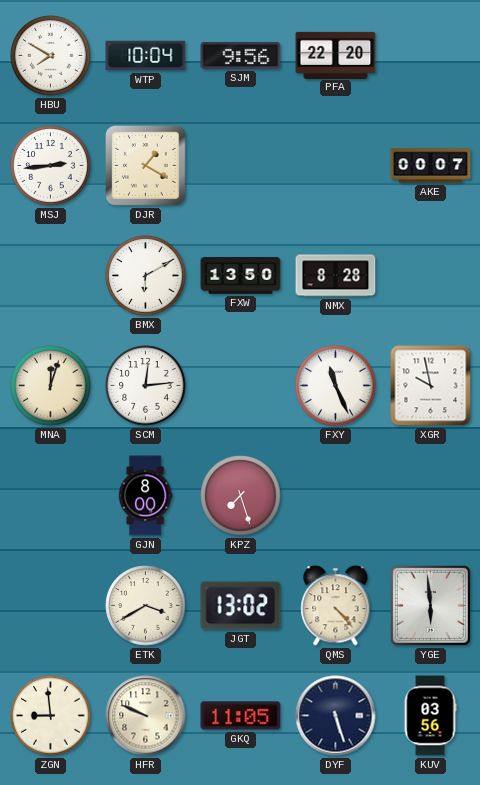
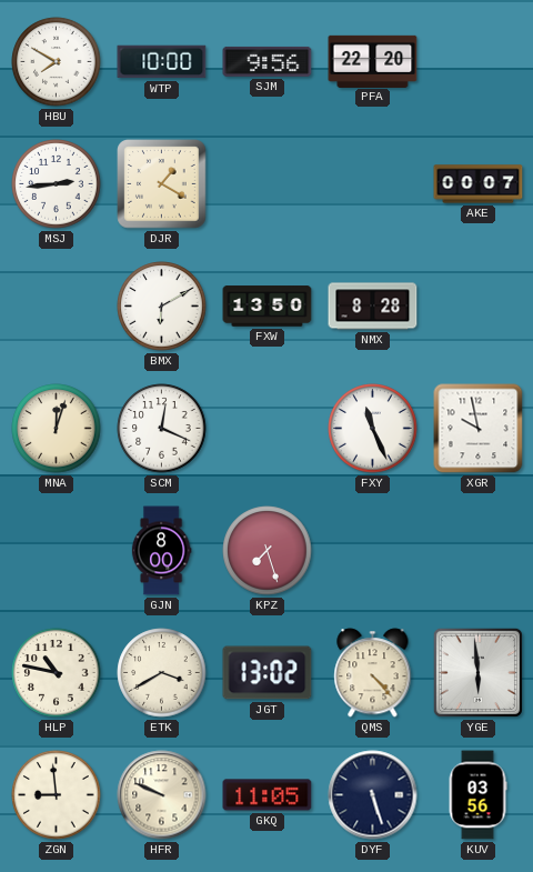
WTP: 10:04 -> 10:00 (162, 62)
SCM: 12:14 -> 12:19 (162, 429)
HLP: none -> 10:47 (57, 673)
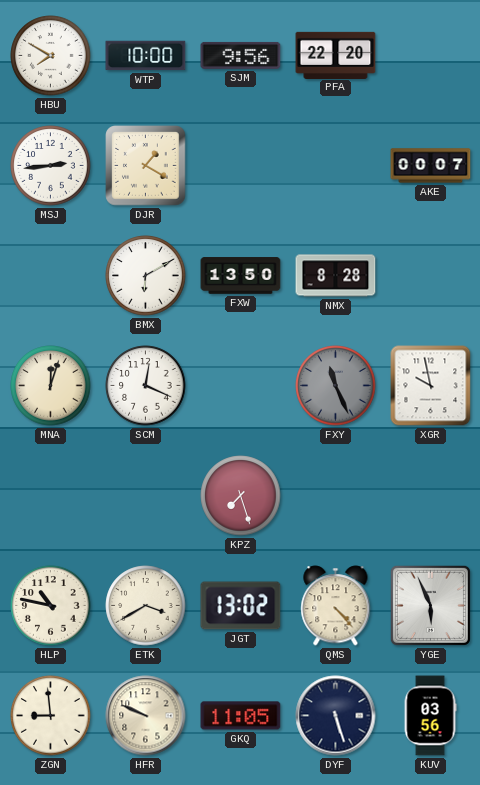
FXY dial: white -> grey (336, 386)
GJN: 8:00 -> none (161, 551)
YGE: 5:59 -> 5:56 (430, 605)
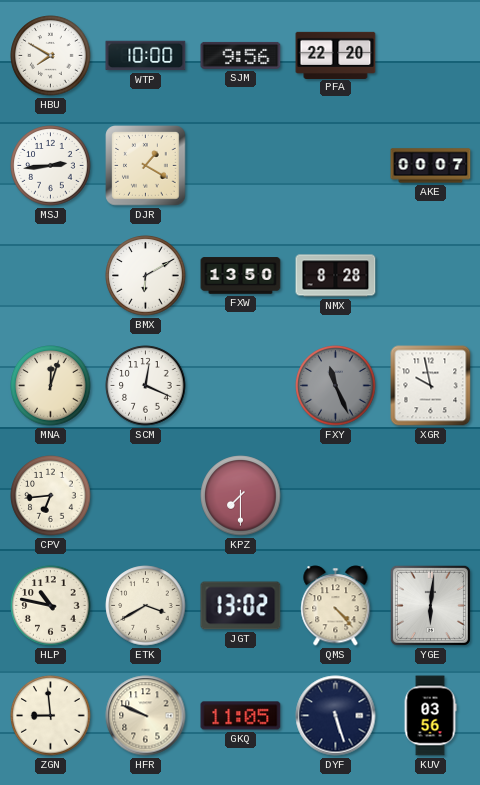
CPV: none -> 6:44 (51, 496)
KPZ: 7:27 -> 7:30 (241, 496)
YGE: 5:56 -> 6:01 (430, 605)
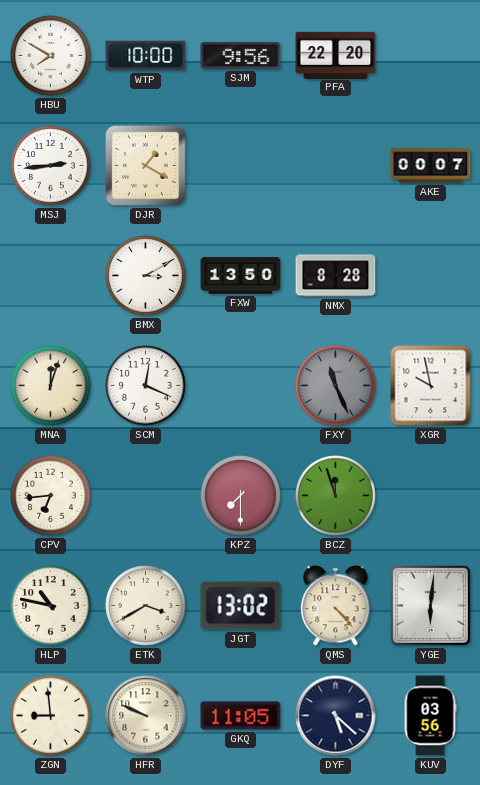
BMX: 6:10 -> 3:10 (146, 276)
BCZ: none -> 11:57 (336, 496)
DYF: 5:27 -> 5:22 (336, 716)
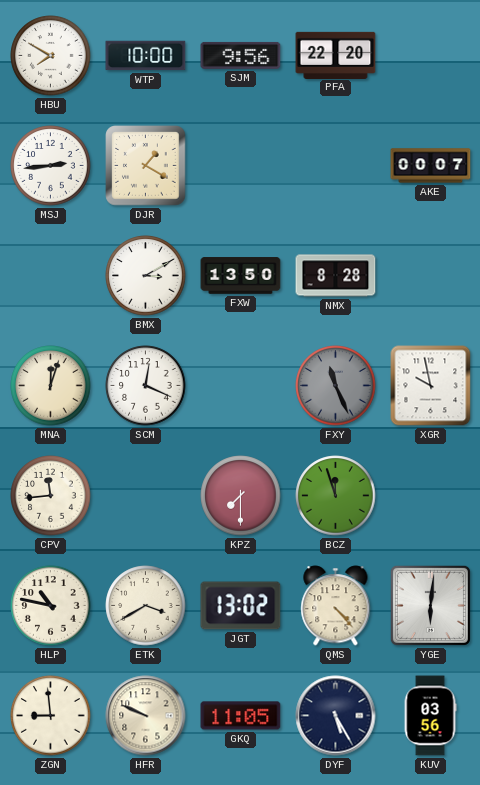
CPV: 6:44 -> 11:44 (51, 496)
DYF: 5:22 -> 5:25 (336, 716)
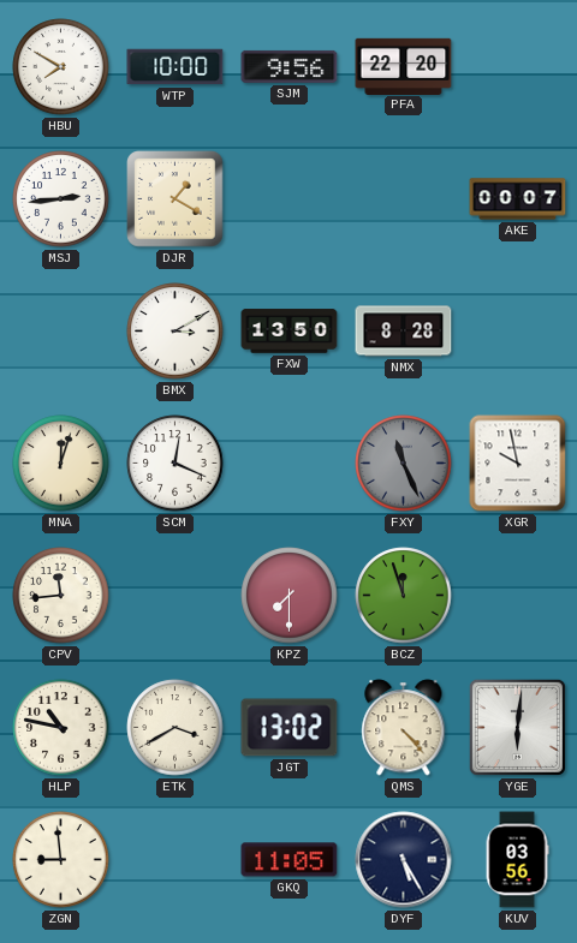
HFR: 9:49 -> none (146, 716)
